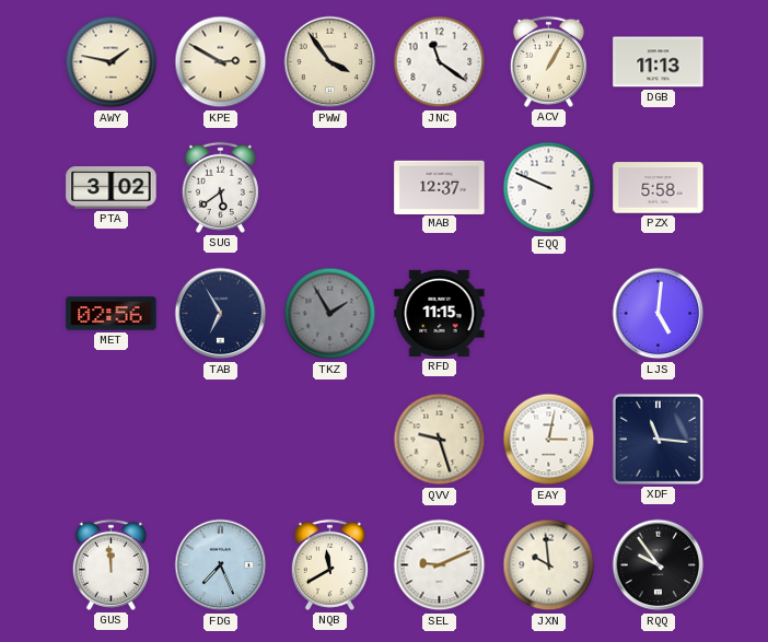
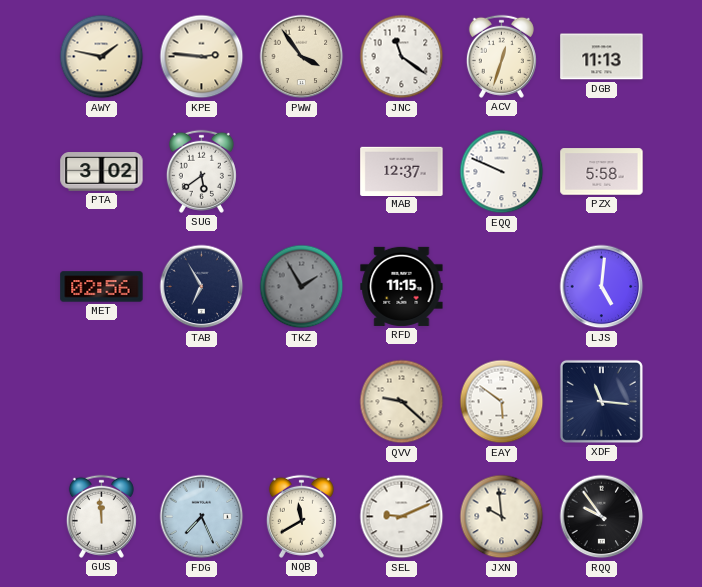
KPE: 2:50 -> 2:46 (202, 57)
ACV: 1:05 -> 12:33 (501, 56)
QVV: 9:27 -> 9:22 (402, 402)
EAY: 3:02 -> 5:51 (502, 402)
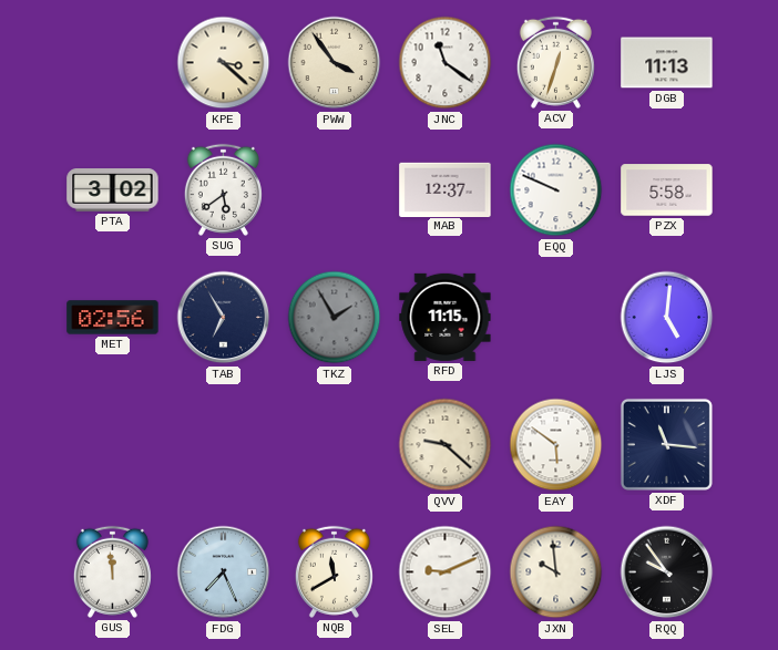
AWY: 1:47 -> none (102, 57)
KPE: 2:46 -> 3:22 (224, 63)
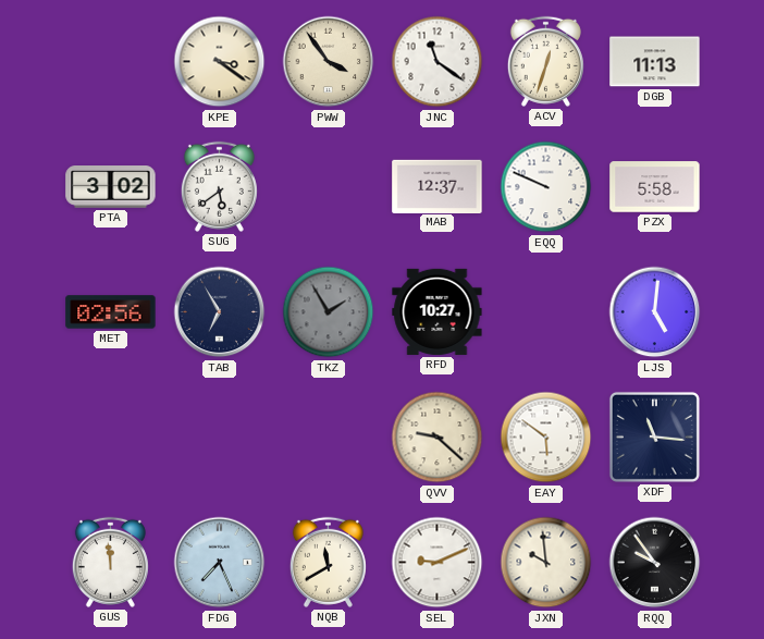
KPE: 3:22 -> 3:21 (220, 62)
RFD: 11:15 -> 10:27 (438, 311)
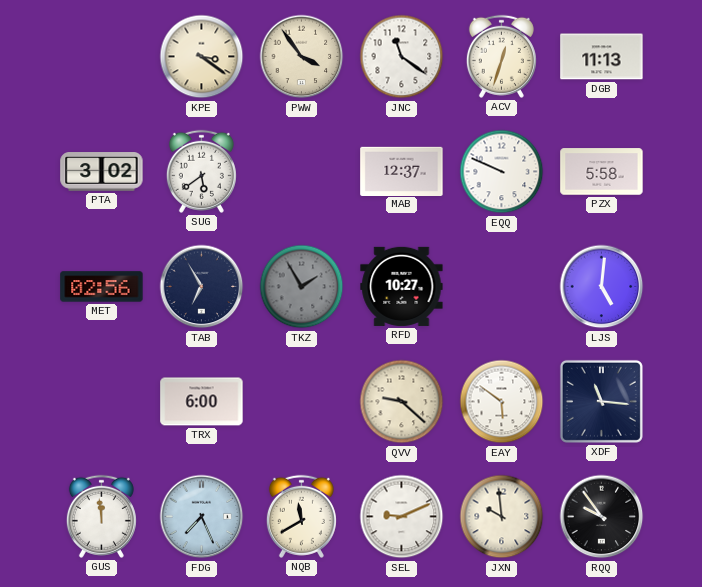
TRX: none -> 6:00 (202, 402)
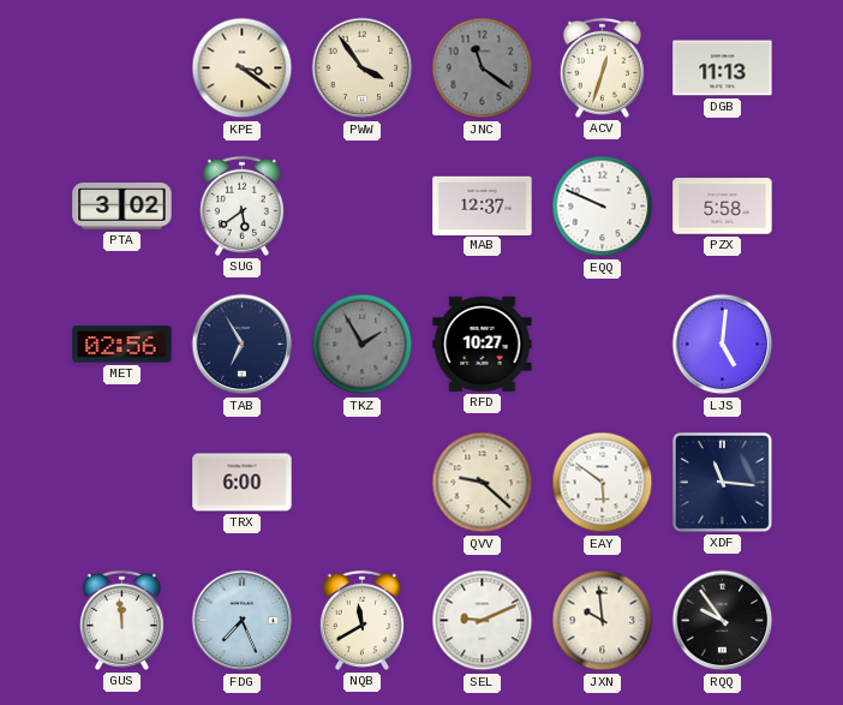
JNC dial: white -> grey (483, 68)
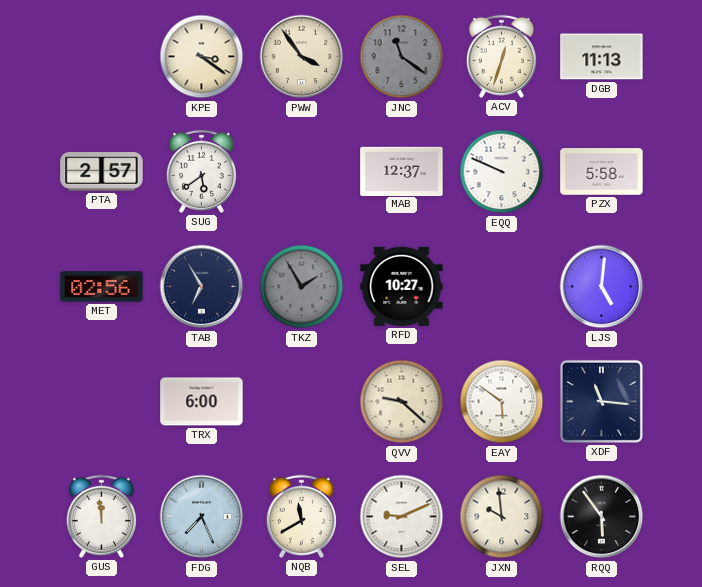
PTA: 3:02 -> 2:57 (102, 172)
RQQ: 9:54 -> 5:54 (602, 517)
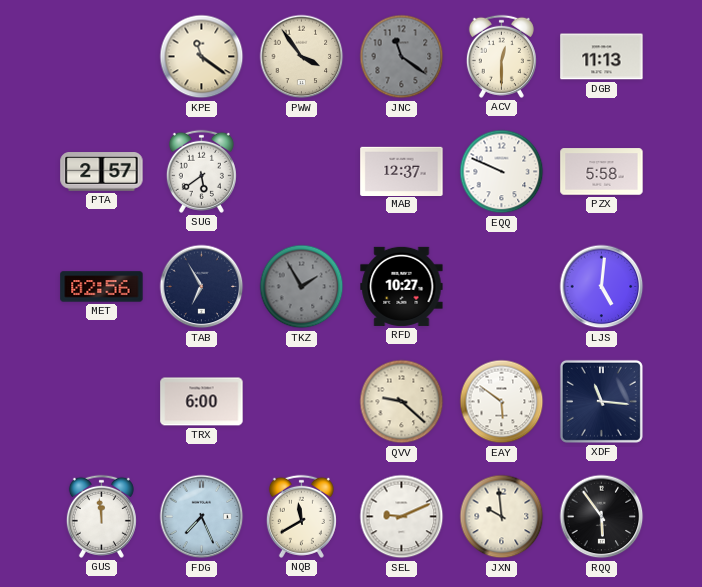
KPE: 3:21 -> 11:21 (202, 57)
ACV: 12:33 -> 12:30 (501, 56)
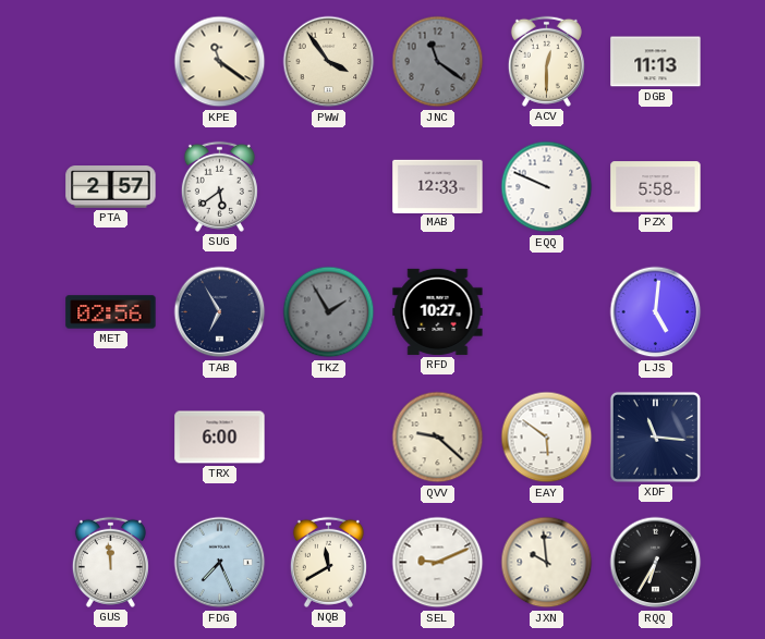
MAB: 12:37 -> 12:33 (438, 186)
RQQ: 5:54 -> 6:35 (656, 563)
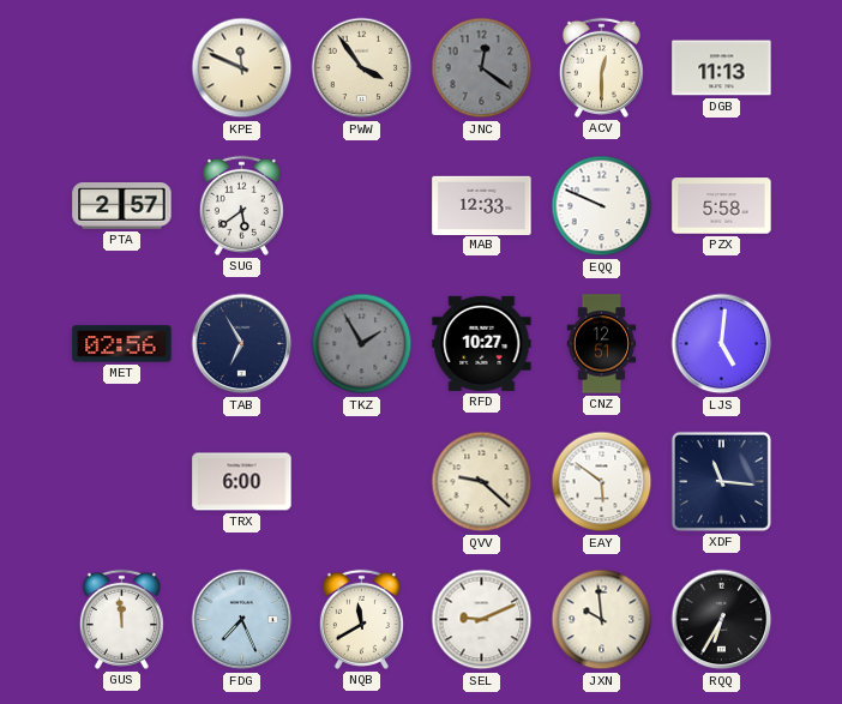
KPE: 11:21 -> 11:49 (242, 68)
JNC: 11:21 -> 12:21 (482, 68)
CNZ: none -> 12:51 (602, 344)
